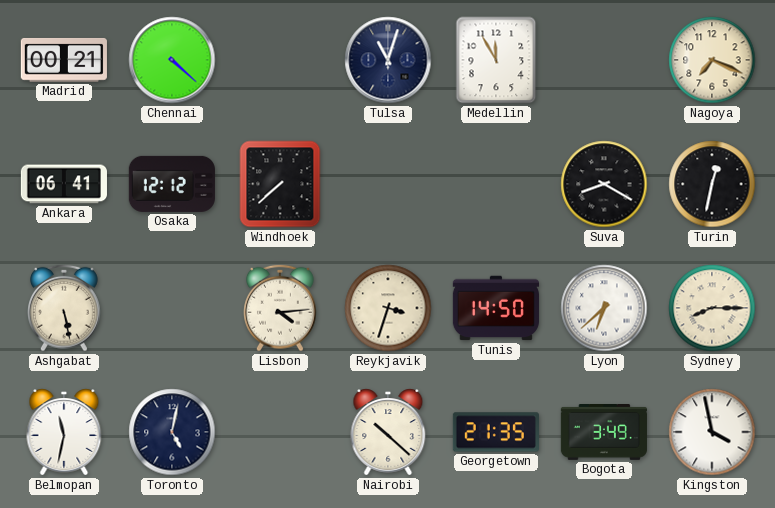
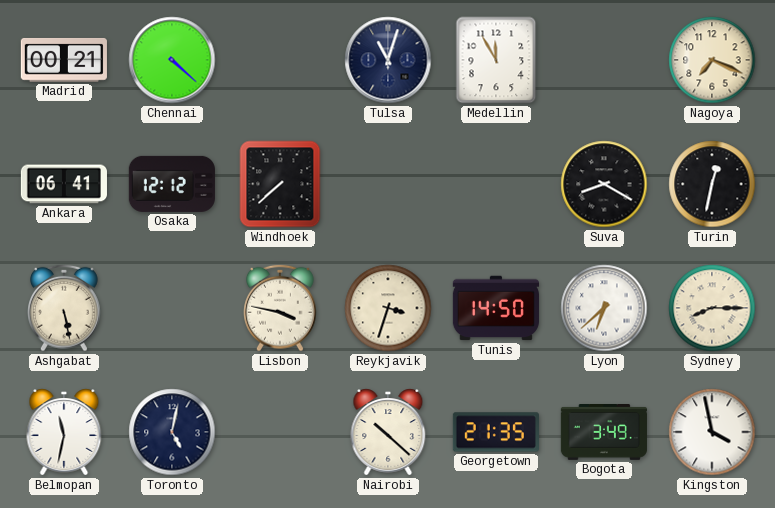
Lisbon: 4:14 -> 3:47 (281, 308)
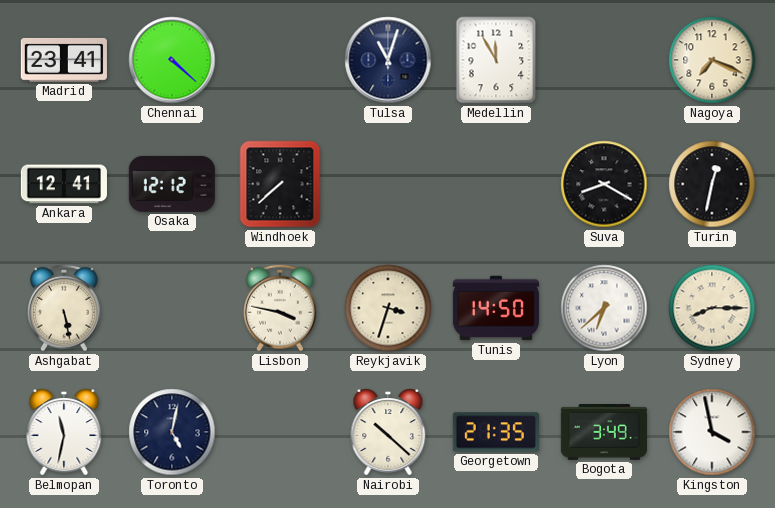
Madrid: 00:21 -> 23:41 (64, 60)
Ankara: 06:41 -> 12:41 (64, 184)
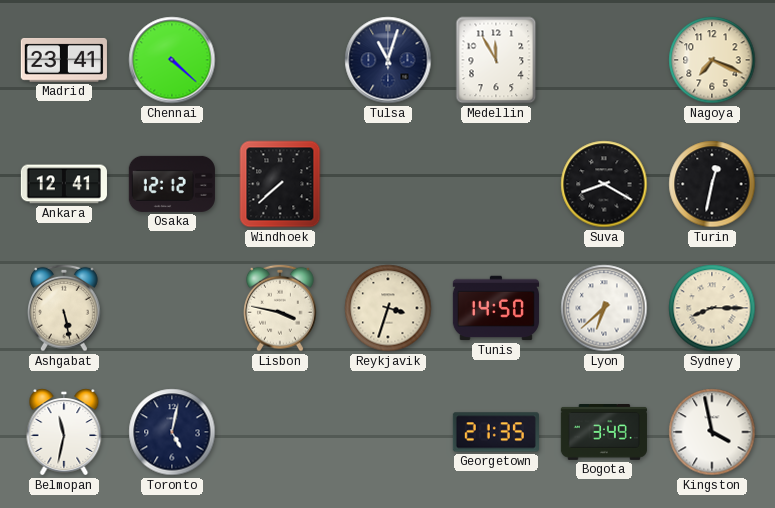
Nairobi: 10:22 -> none (388, 432)
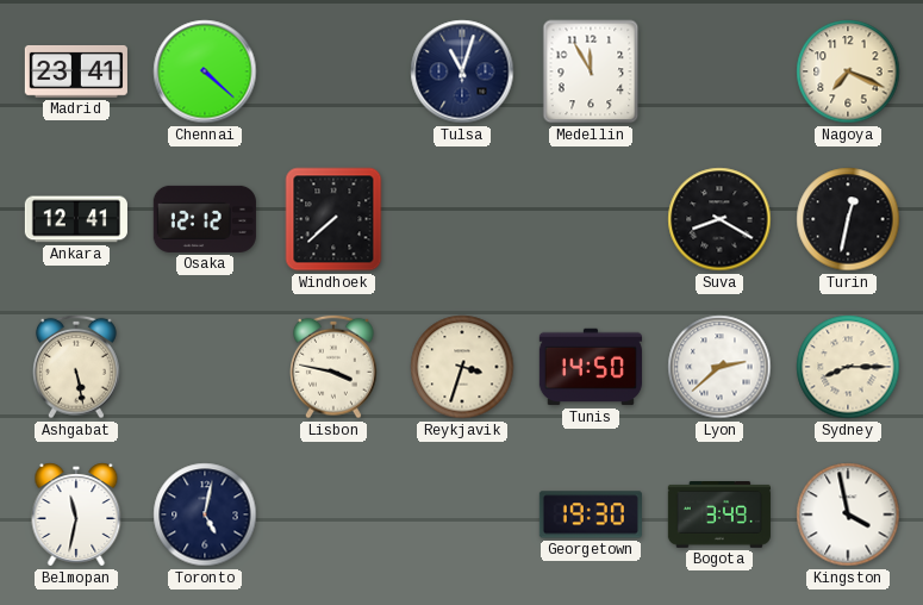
Lyon: 6:38 -> 2:38 (719, 367)
Georgetown: 21:35 -> 19:30 (591, 514)
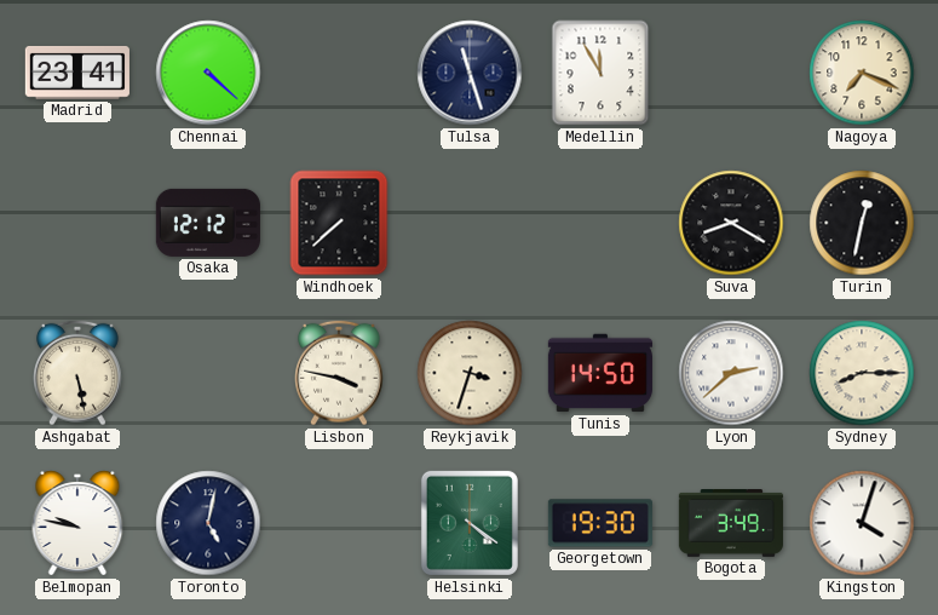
Tulsa: 11:03 -> 11:27 (470, 73)
Ankara: 12:41 -> none (76, 219)
Belmopan: 11:32 -> 9:47 (77, 523)
Helsinki: none -> 4:21 (470, 523)
Kingston: 3:58 -> 4:03 (862, 523)
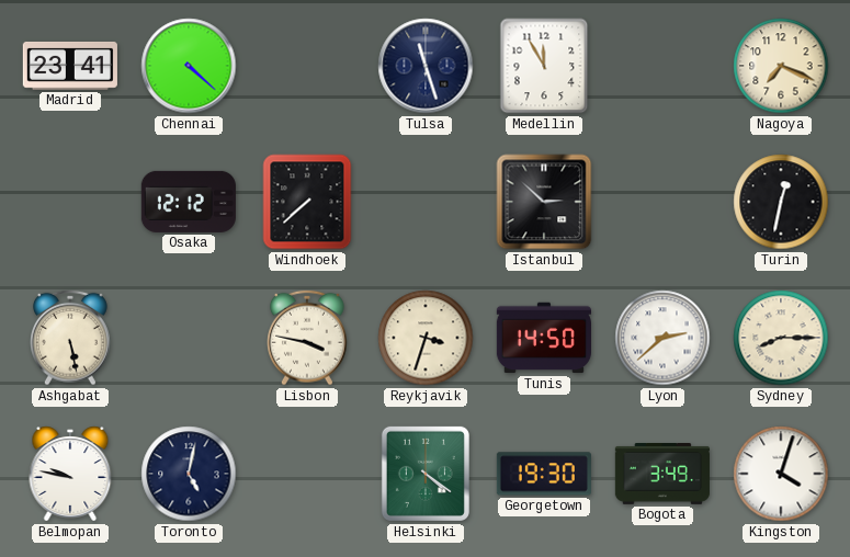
Istanbul: none -> 2:52 (544, 202)
Suva: 8:20 -> none (731, 223)
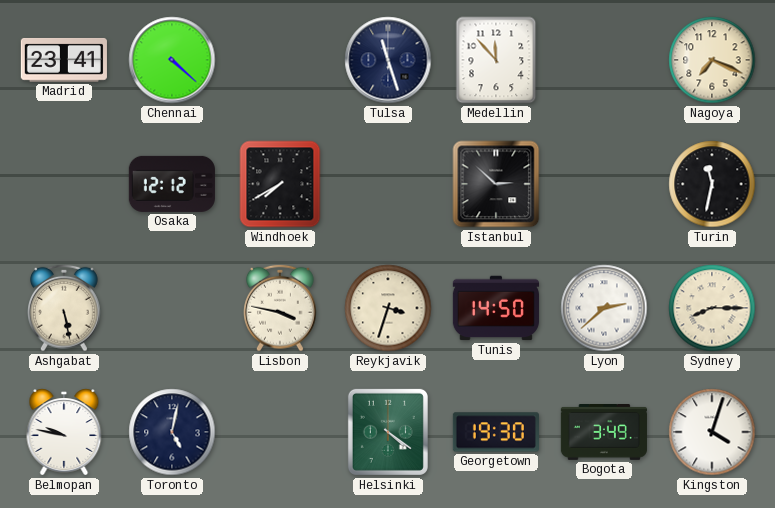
Medellin: 11:55 -> 11:53 (496, 60)
Windhoek: 7:38 -> 7:40 (280, 184)
Turin: 12:32 -> 11:32 (712, 184)
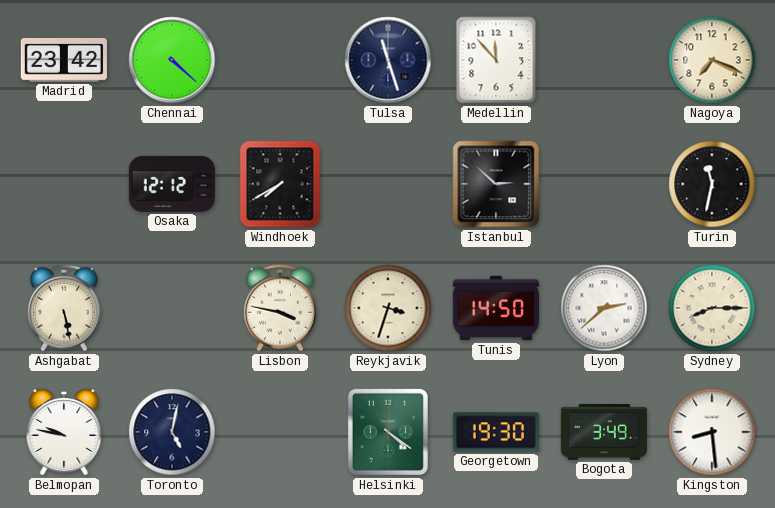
Madrid: 23:41 -> 23:42 (64, 60)
Kingston: 4:03 -> 8:29 (712, 432)
